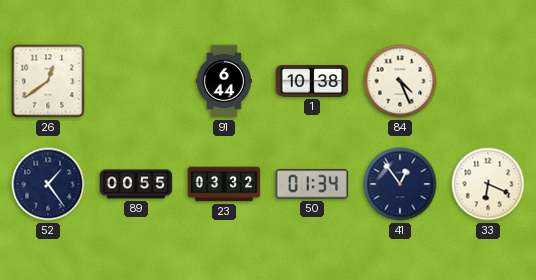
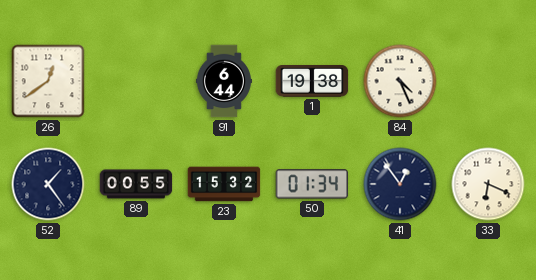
1: 10:38 -> 19:38 (312, 82)
23: 03:32 -> 15:32 (224, 184)
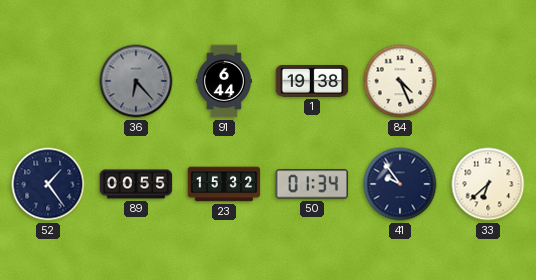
26: 12:39 -> none (48, 81)
36: none -> 6:23 (136, 81)
41: 12:54 -> 9:54 (400, 184)
33: 6:19 -> 6:38 (488, 184)
